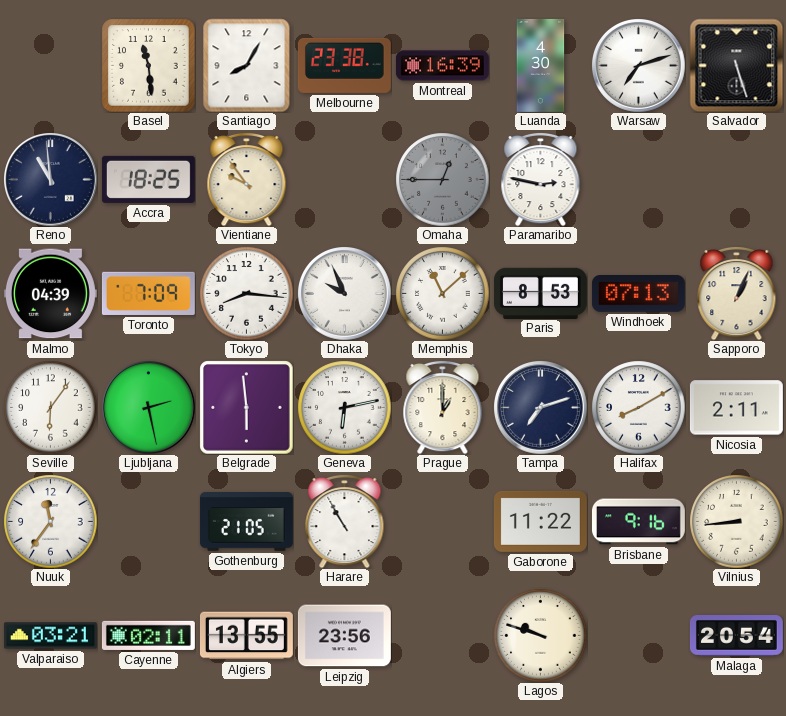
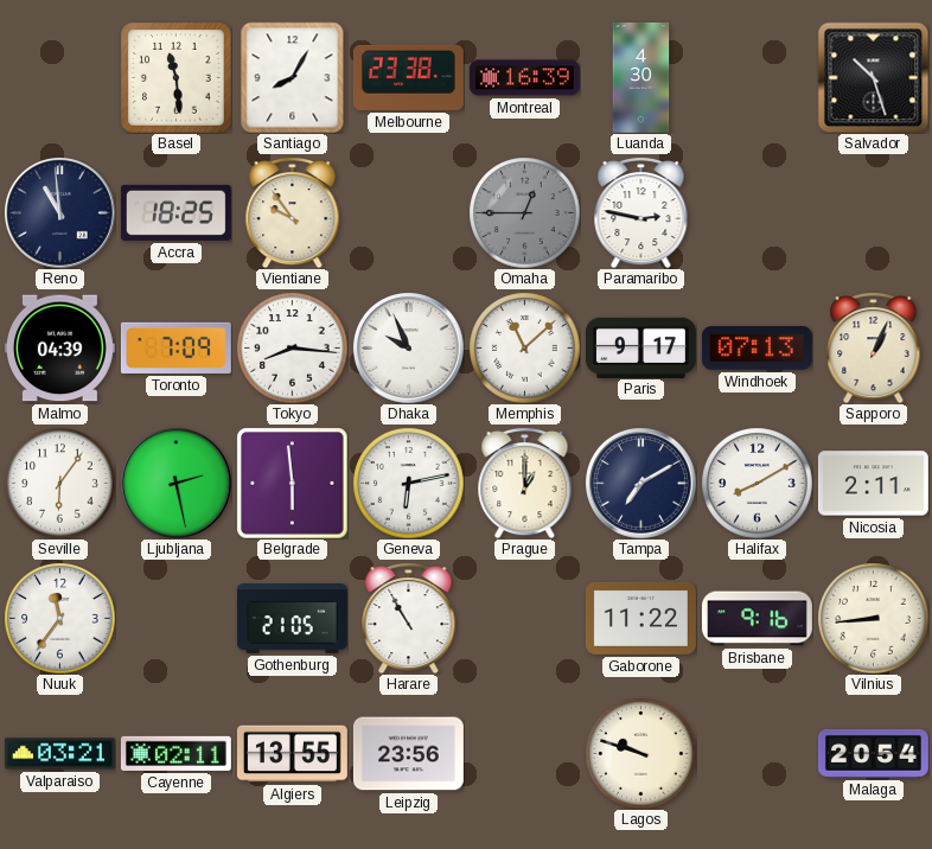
Warsaw: 7:12 -> none (639, 66)
Salvador: 5:27 -> 10:27 (873, 77)
Paris: 8:53 -> 9:17 (640, 347)
Tampa: 7:12 -> 7:10 (641, 484)
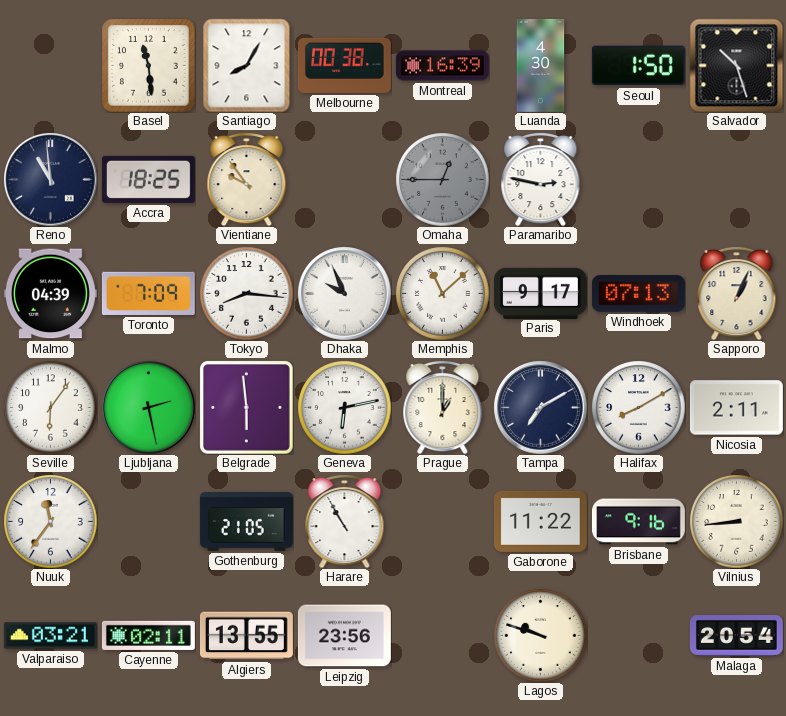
Melbourne: 23:38 -> 00:38 (344, 65)
Seoul: none -> 1:50 (638, 66)
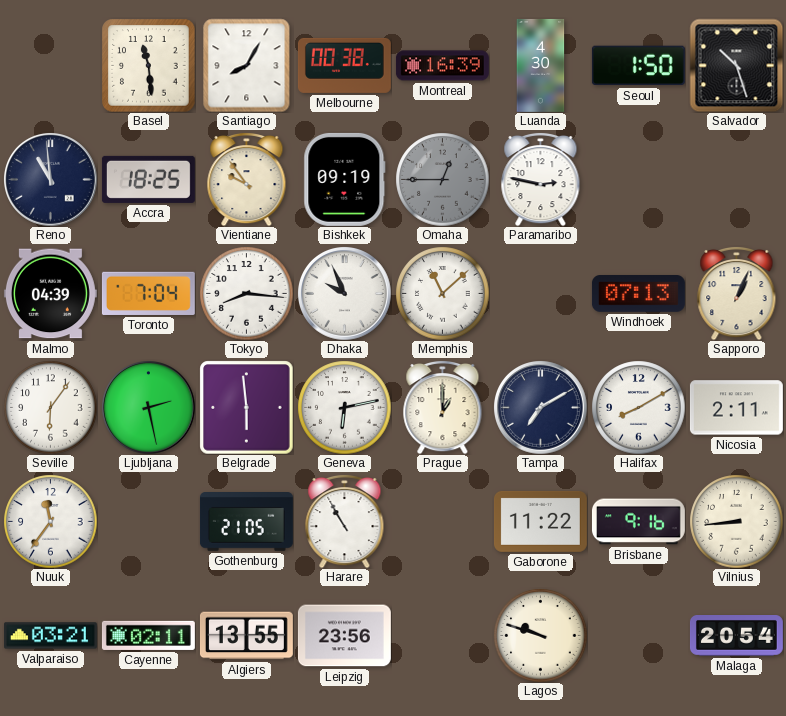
Bishkek: none -> 09:19 (345, 179)
Toronto: 7:09 -> 7:04 (148, 293)
Paris: 9:17 -> none (540, 293)
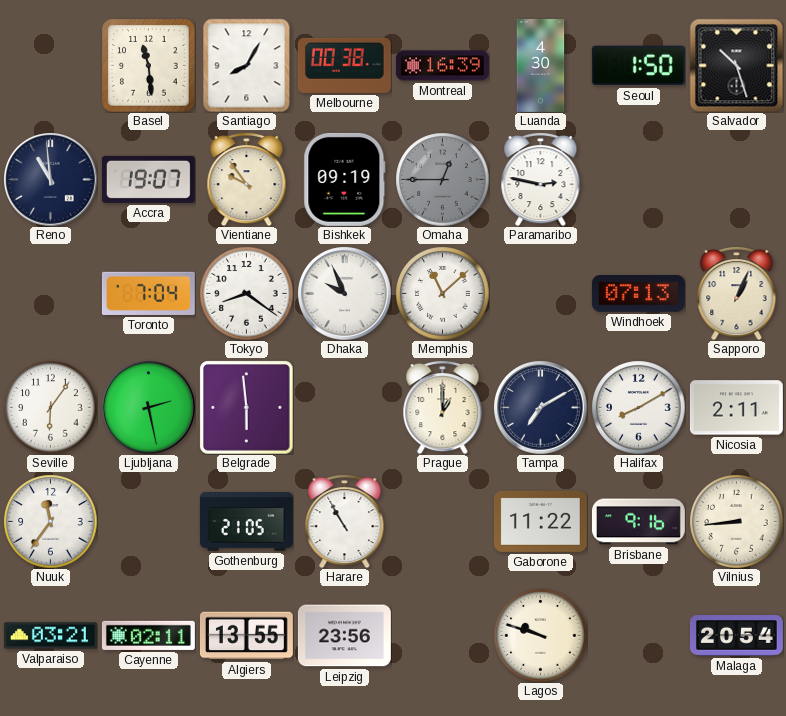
Accra: 18:25 -> 19:07 (148, 179)
Malmo: 04:39 -> none (50, 294)
Tokyo: 8:16 -> 8:21 (246, 293)
Geneva: 6:13 -> none (344, 407)
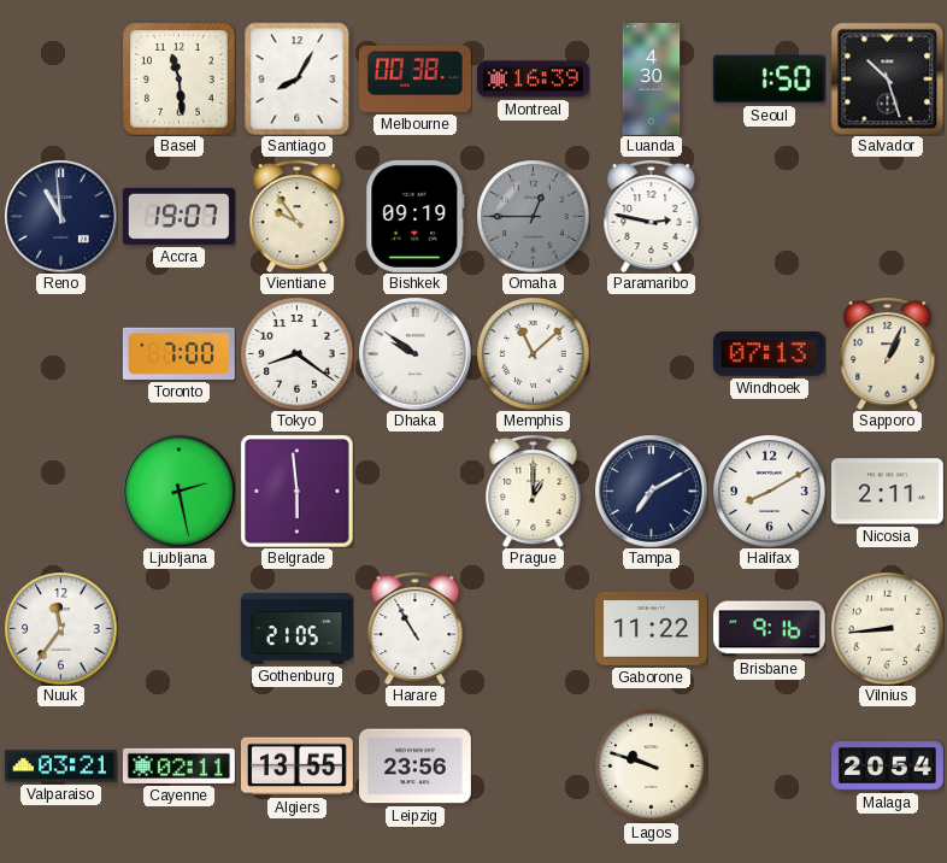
Toronto: 7:04 -> 7:00 (178, 353)
Dhaka: 9:56 -> 9:51 (416, 354)
Seville: 6:06 -> none (50, 407)
